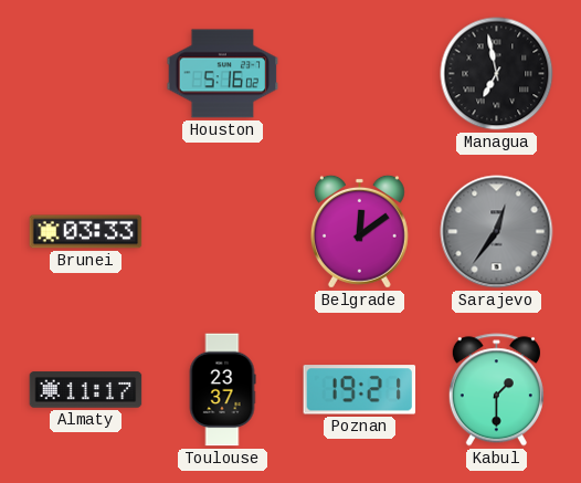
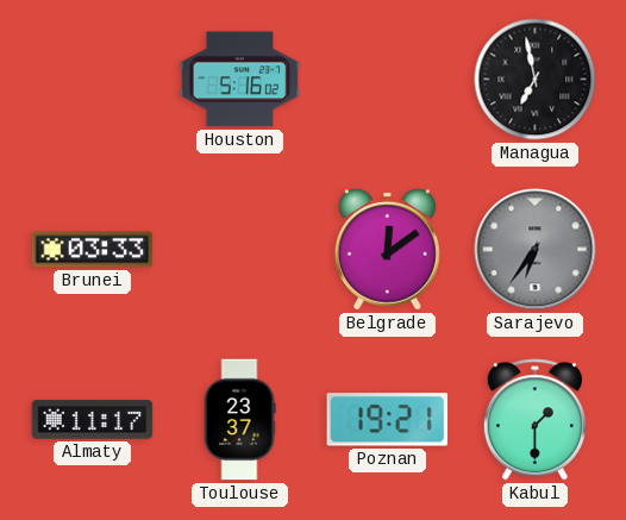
Sarajevo: 12:36 -> 6:36 (536, 250)
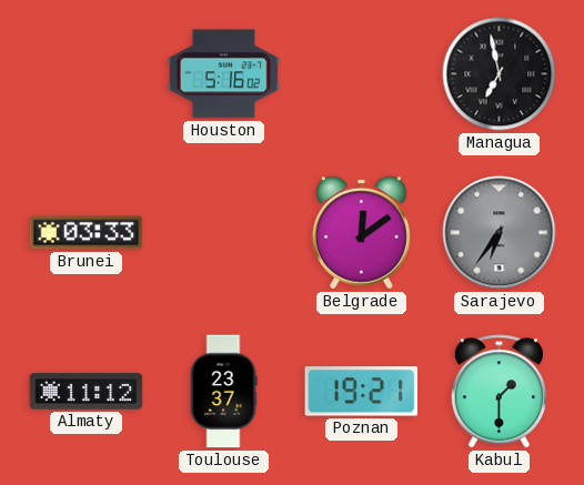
Almaty: 11:17 -> 11:12 (87, 392)
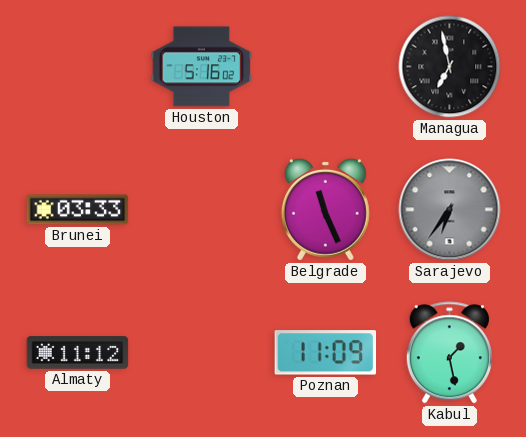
Belgrade: 12:09 -> 11:26 (325, 209)
Toulouse: 23:37 -> none (223, 392)
Poznan: 19:21 -> 11:09 (326, 353)
Kabul: 1:30 -> 1:28 (449, 353)
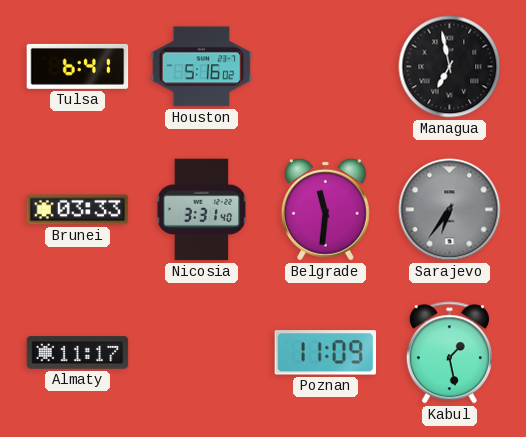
Tulsa: none -> 6:41 (78, 66)
Nicosia: none -> 3:31 (202, 210)
Belgrade: 11:26 -> 11:31 (325, 209)
Almaty: 11:12 -> 11:17 (78, 353)
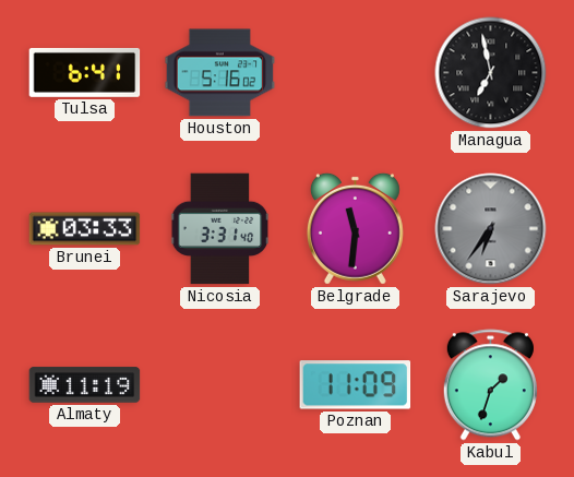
Almaty: 11:17 -> 11:19 (85, 385)
Kabul: 1:28 -> 1:33 (490, 385)
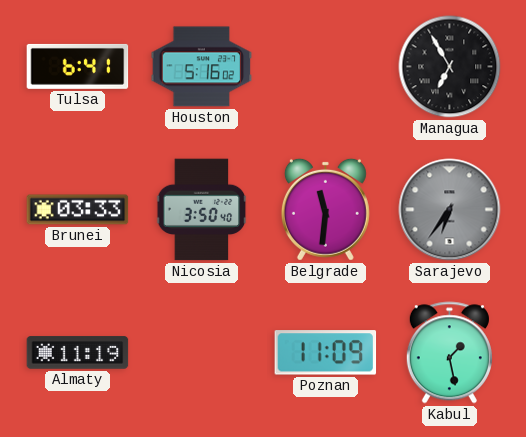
Managua: 6:58 -> 6:55 (450, 67)
Nicosia: 3:31 -> 3:50 (202, 210)
Kabul: 1:33 -> 1:28 (449, 353)
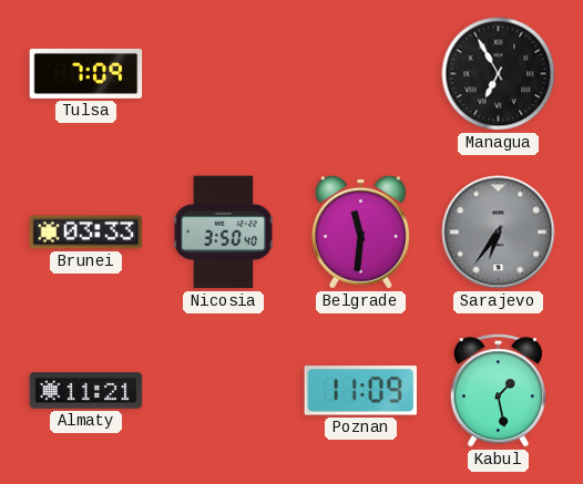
Tulsa: 6:41 -> 7:09 (86, 73)
Houston: 5:16 -> none (202, 67)
Almaty: 11:19 -> 11:21 (86, 391)
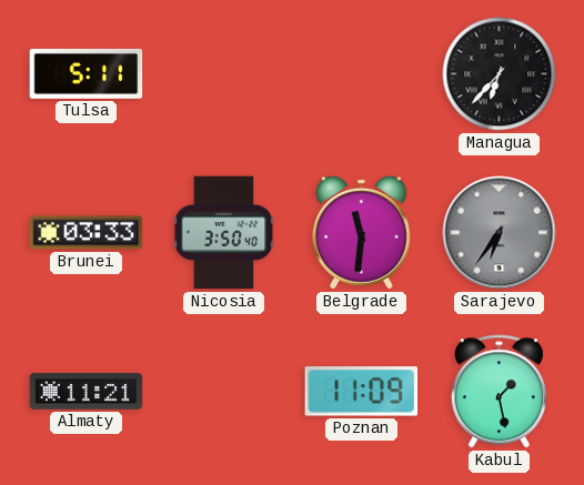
Tulsa: 7:09 -> 5:11 (87, 73)
Managua: 6:55 -> 6:37 (500, 74)
